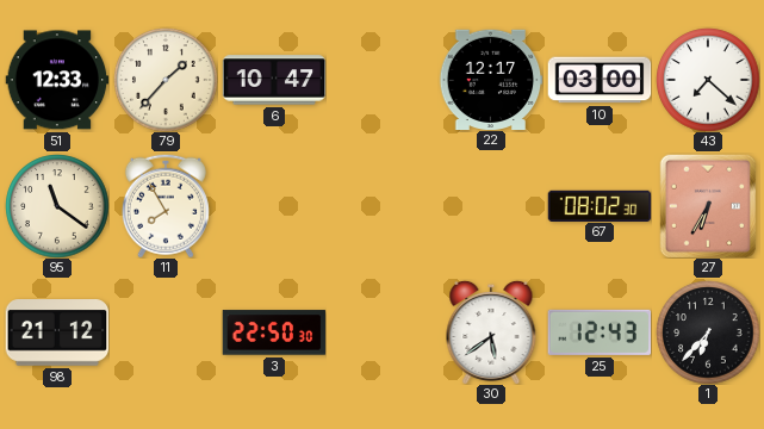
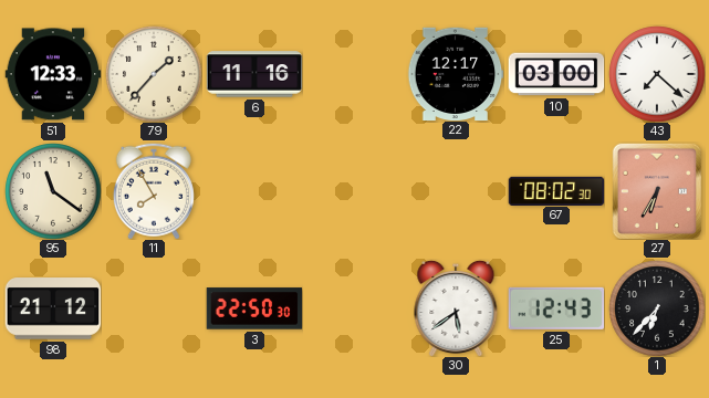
6: 10:47 -> 11:16 (254, 74)
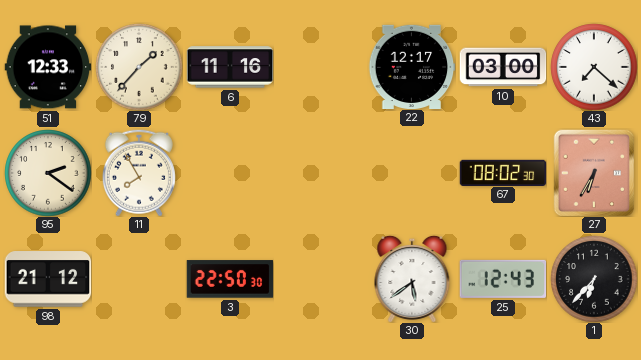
95: 11:21 -> 2:21 (48, 173)
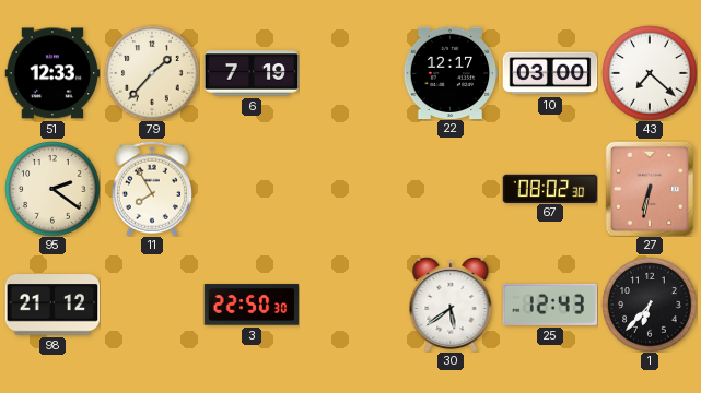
6: 11:16 -> 7:19 (252, 73)
27: 6:35 -> 6:32 (650, 189)
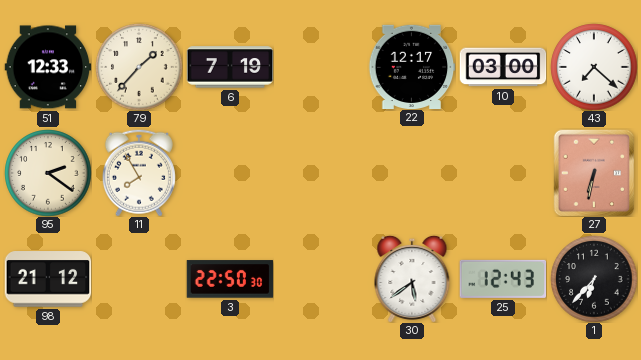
67: 08:02 -> none (550, 188)
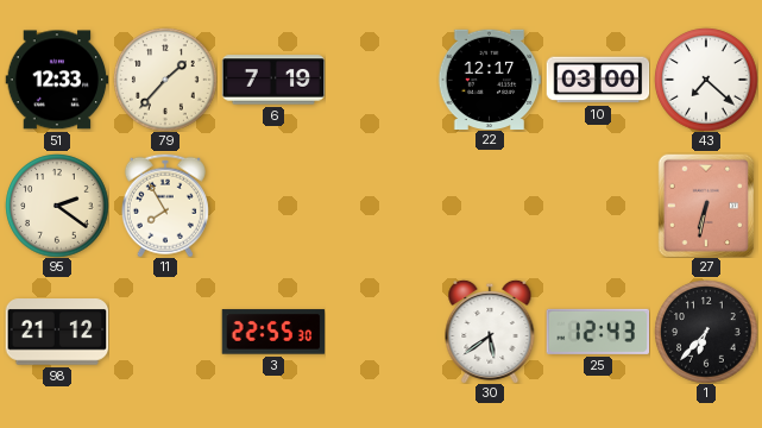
3: 22:50 -> 22:55 (273, 332)
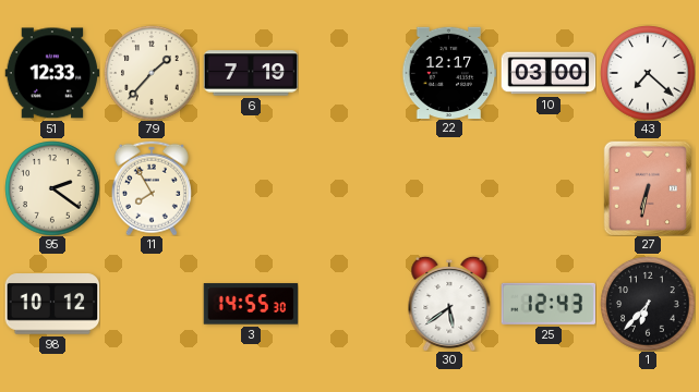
98: 21:12 -> 10:12 (52, 304)
3: 22:55 -> 14:55 (251, 304)
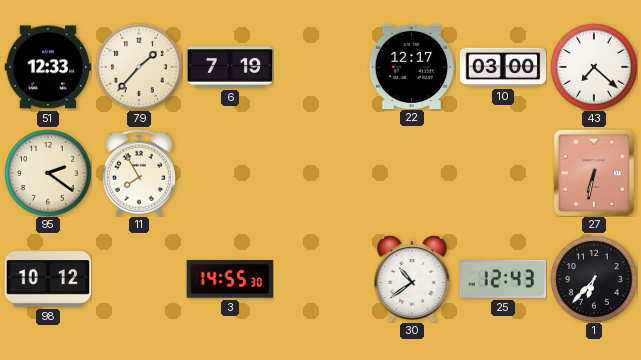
30: 5:39 -> 10:39 (412, 279)
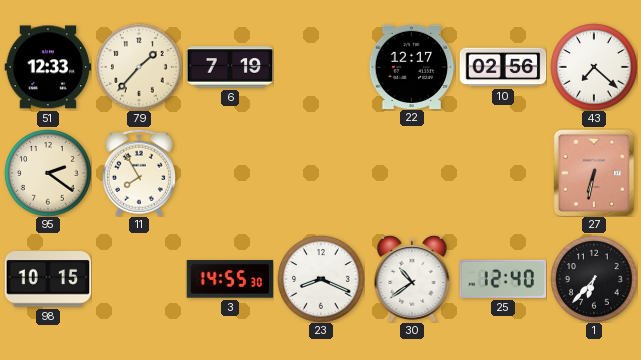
10: 03:00 -> 02:56 (503, 67)
98: 10:12 -> 10:15 (48, 279)
23: none -> 8:19 (321, 279)
25: 12:43 -> 12:40 (503, 279)
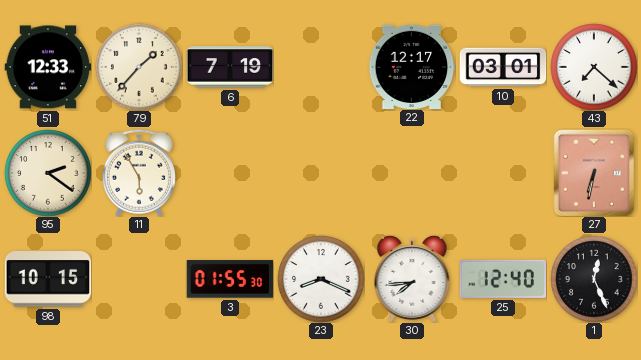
10: 02:56 -> 03:01 (503, 67)
11: 7:55 -> 5:55 (139, 173)
3: 14:55 -> 01:55 (230, 279)
30: 10:39 -> 7:44 (412, 279)
1: 6:37 -> 12:26 (594, 279)
